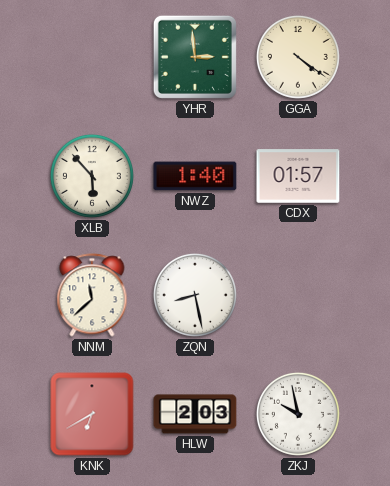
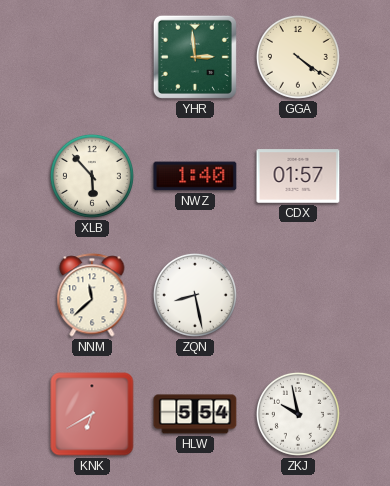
HLW: 2:03 -> 5:54 (195, 414)
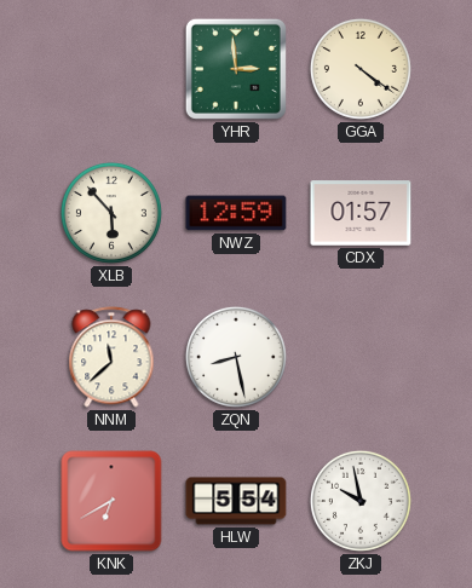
NWZ: 1:40 -> 12:59 (236, 213)
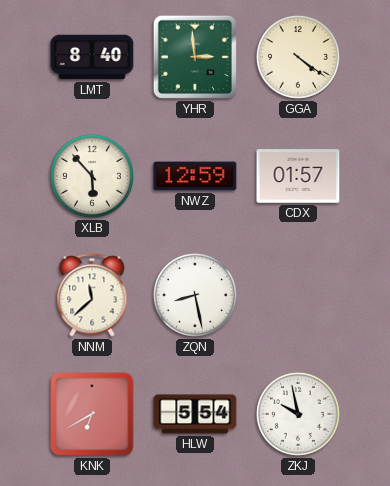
LMT: none -> 8:40 (92, 57)
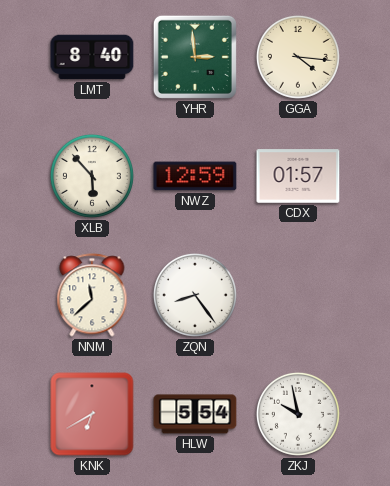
GGA: 4:21 -> 4:16 (298, 57)
ZQN: 8:28 -> 8:24 (195, 295)
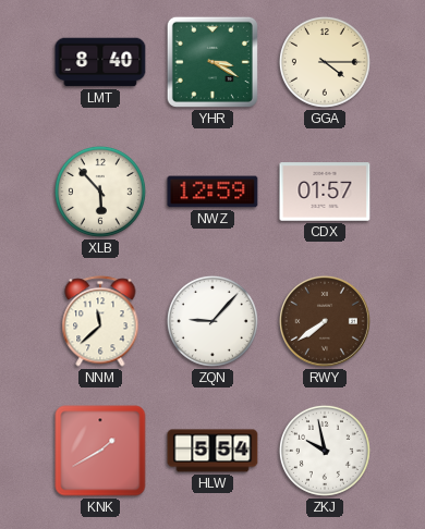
YHR: 2:59 -> 3:20 (212, 62)
GGA: 4:16 -> 4:15 (325, 62)
ZQN: 8:24 -> 9:07 (212, 321)
RWY: none -> 7:39 (326, 322)
KNK: 6:40 -> 1:40 (100, 451)
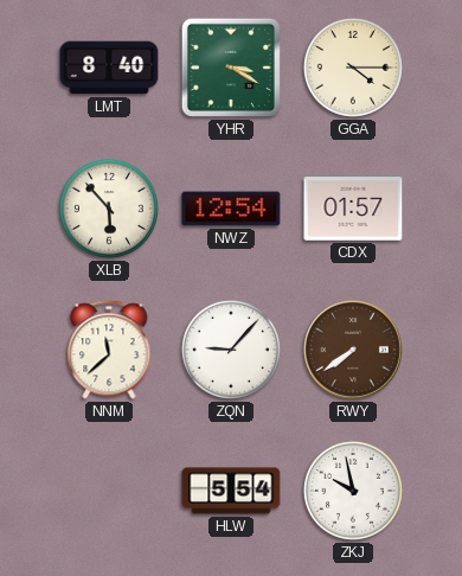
NWZ: 12:59 -> 12:54 (231, 209)
KNK: 1:40 -> none (100, 451)
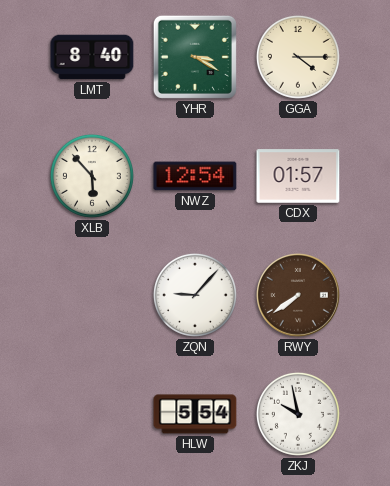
NNM: 11:38 -> none (109, 350)
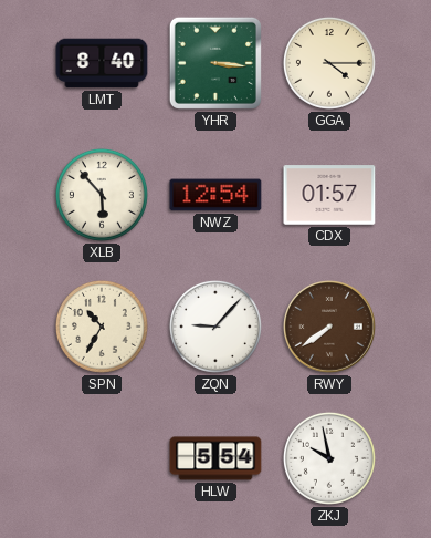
YHR: 3:20 -> 3:16 (215, 63)
SPN: none -> 10:35 (102, 327)
